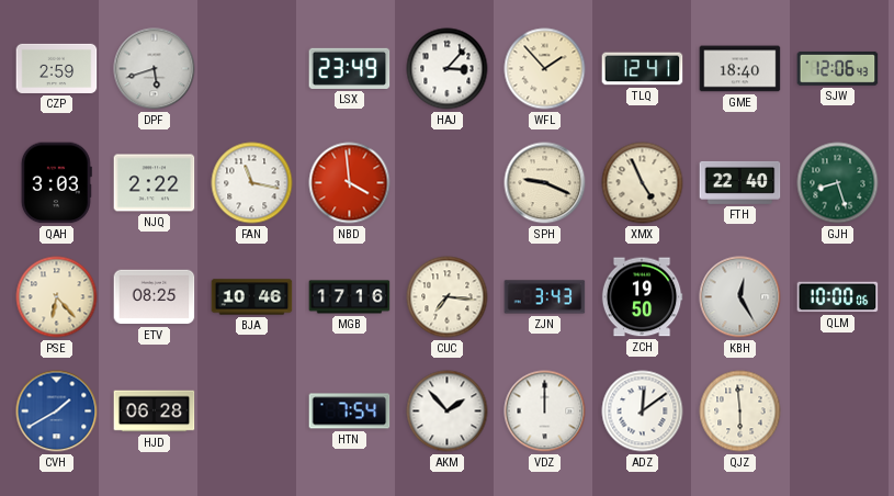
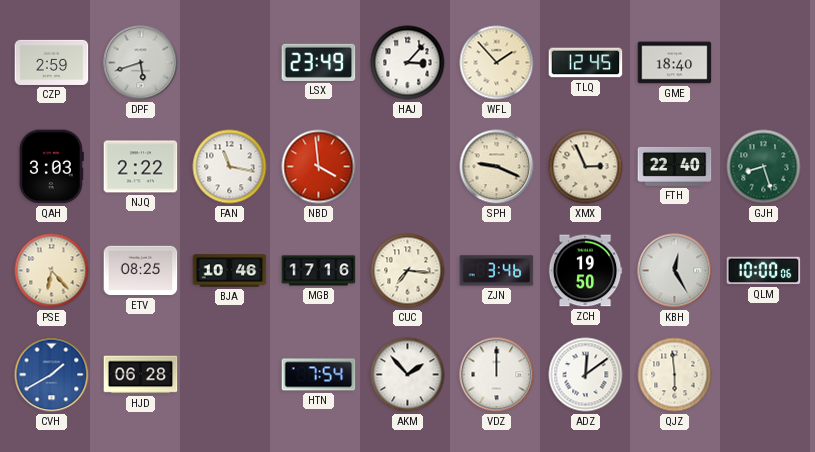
TLQ: 12:41 -> 12:45 (586, 63)
SJW: 12:06 -> none (838, 68)
XMX: 4:56 -> 2:56 (586, 167)
ZJN: 3:43 -> 3:46 (497, 271)
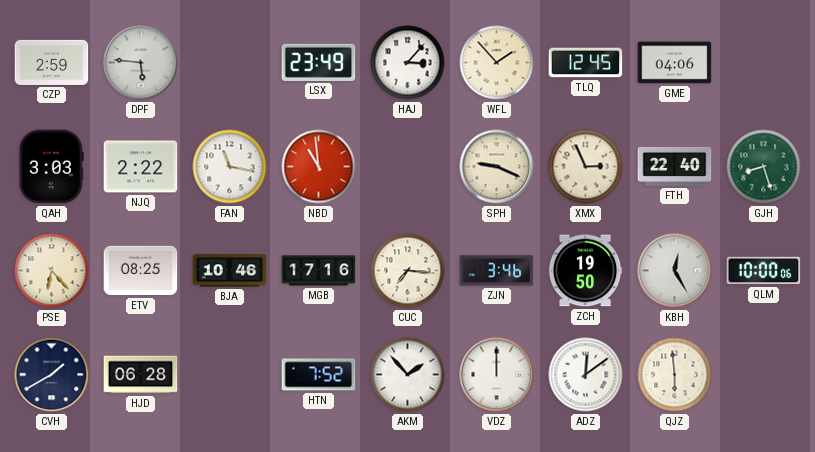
DPF: 5:42 -> 5:46 (141, 63)
GME: 18:40 -> 04:06 (675, 63)
NBD: 3:59 -> 10:59 (319, 167)
CVH dial: blue -> navy (52, 375)
HTN: 7:54 -> 7:52 (319, 375)
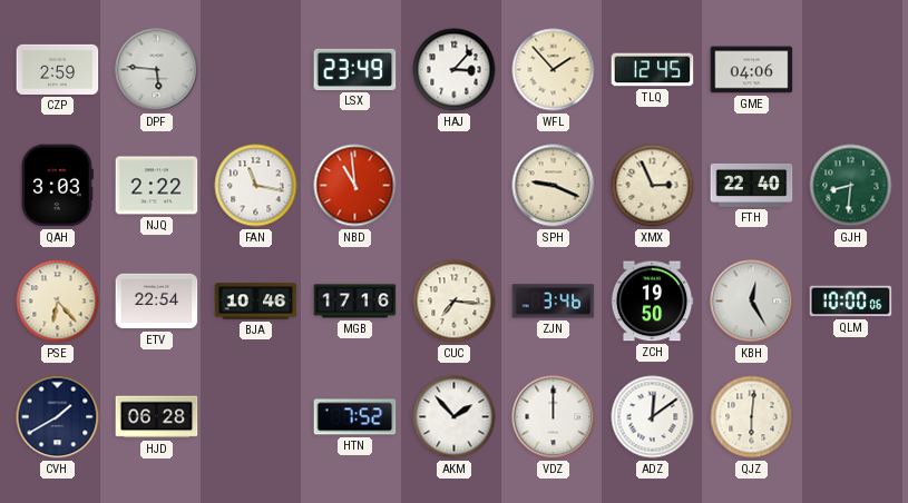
GJH: 8:27 -> 8:31 (851, 186)
ETV: 08:25 -> 22:54 (157, 302)
QJZ: 5:59 -> 6:01 (752, 417)
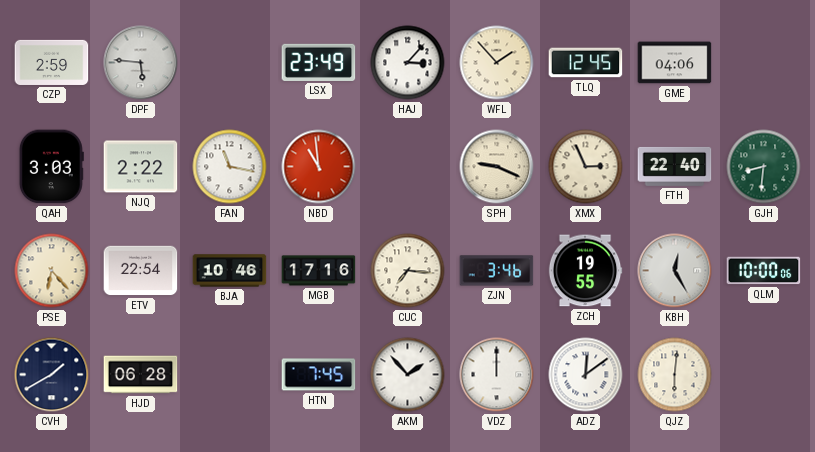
ZCH: 19:50 -> 19:55 (585, 271)
HTN: 7:52 -> 7:45 (319, 375)
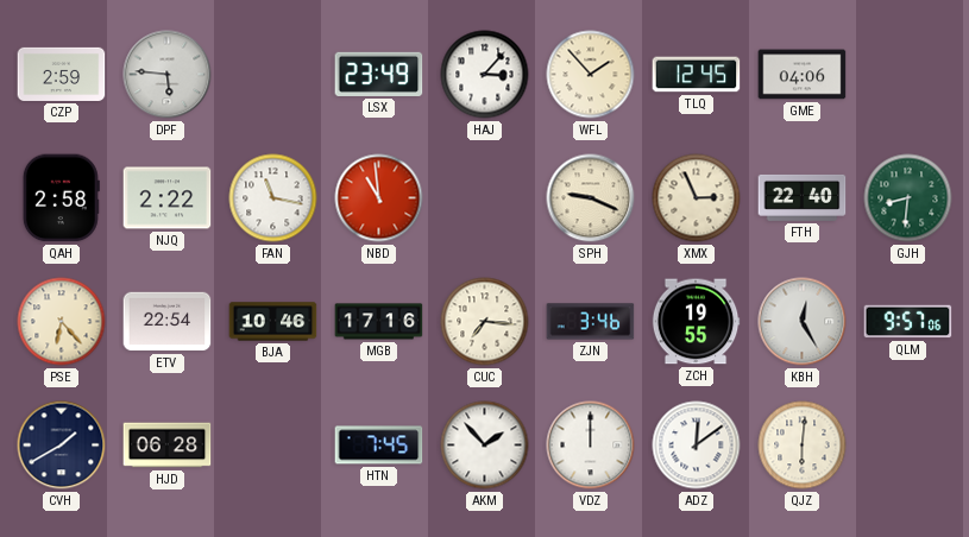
QAH: 3:03 -> 2:58 (61, 198)
QLM: 10:00 -> 9:57 (908, 322)
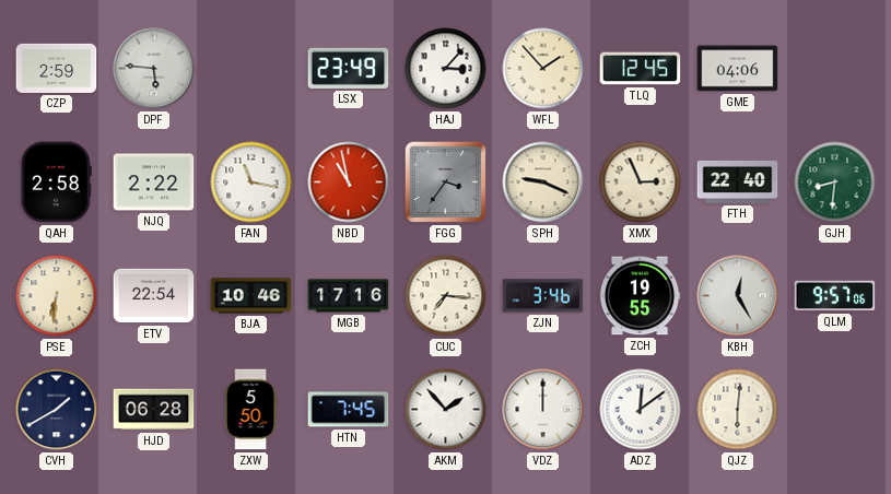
NBD: 10:59 -> 10:58 (349, 183)
FGG: none -> 3:36 (446, 183)
PSE: 6:23 -> 6:31 (57, 296)
ZXW: none -> 5:50 (250, 410)
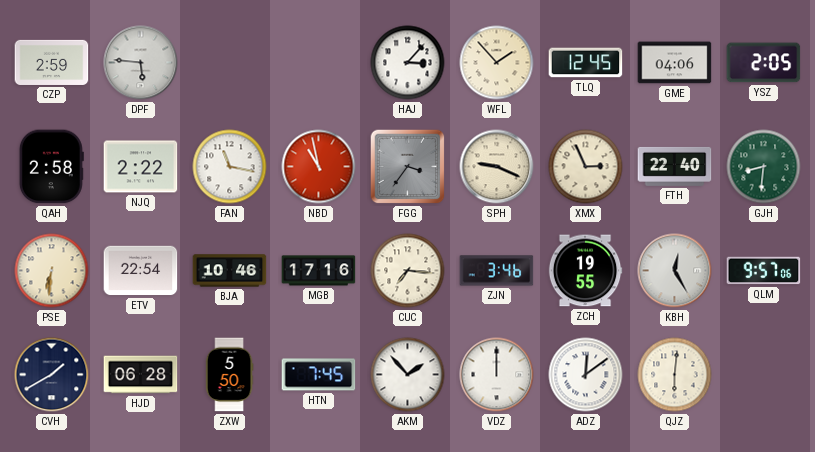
LSX: 23:49 -> none (349, 68)
YSZ: none -> 2:05 (764, 63)
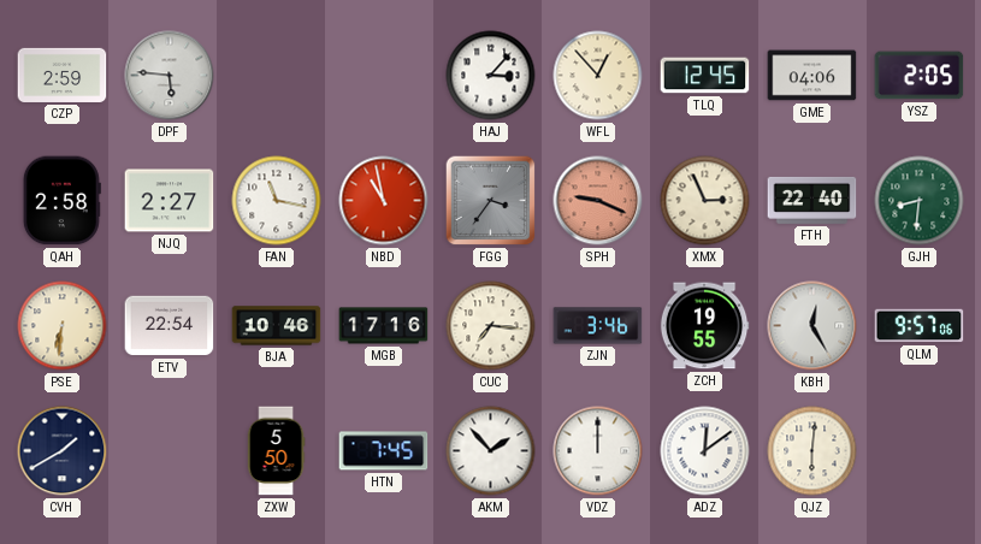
WFL: 1:53 -> 12:53 (598, 76)
NJQ: 2:22 -> 2:27 (170, 201)
SPH dial: cream -> salmon (598, 201)
HJD: 06:28 -> none (141, 375)
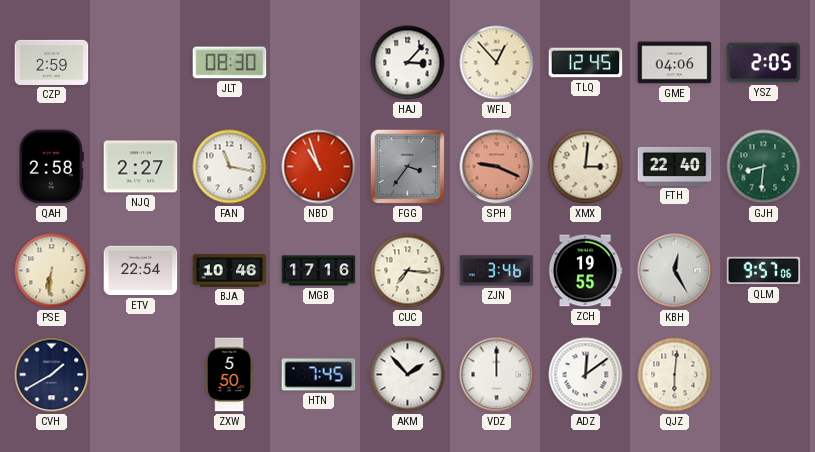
DPF: 5:46 -> none (170, 76)
JLT: none -> 08:30 (230, 63)
NBD: 10:58 -> 10:57 (319, 167)
XMX: 2:56 -> 3:01 (586, 167)
